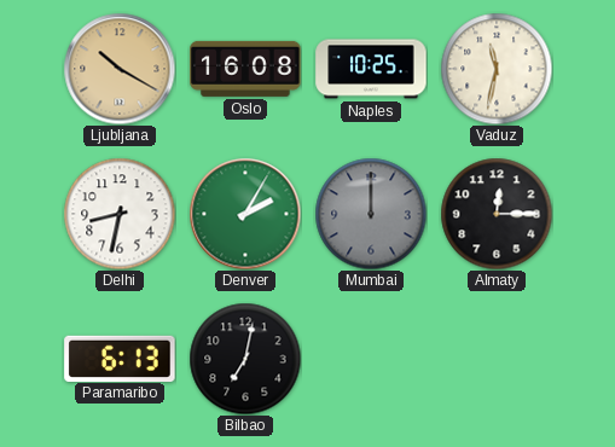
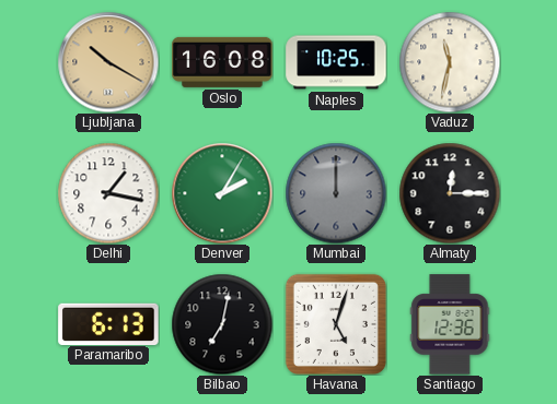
Delhi: 8:32 -> 1:17 (108, 193)
Havana: none -> 5:03 (336, 324)
Santiago: none -> 12:36 (450, 324)
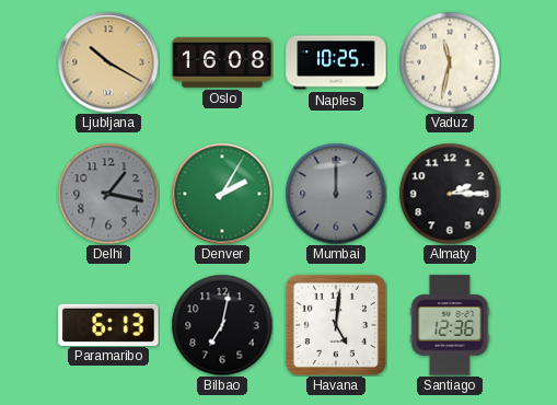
Delhi dial: white -> grey (108, 194)
Almaty: 12:15 -> 2:15 (450, 194)
Havana: 5:03 -> 5:01 (336, 325)
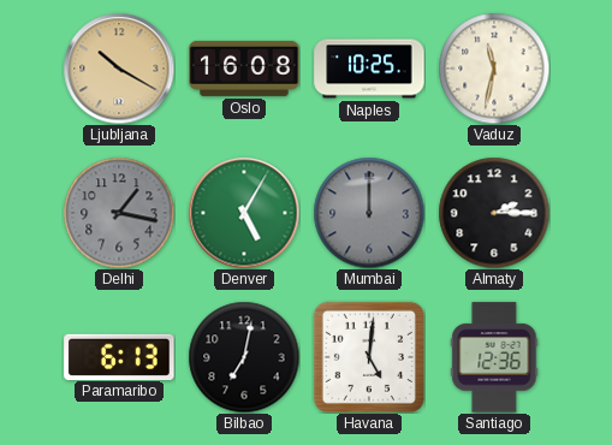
Denver: 2:05 -> 5:05 (244, 213)
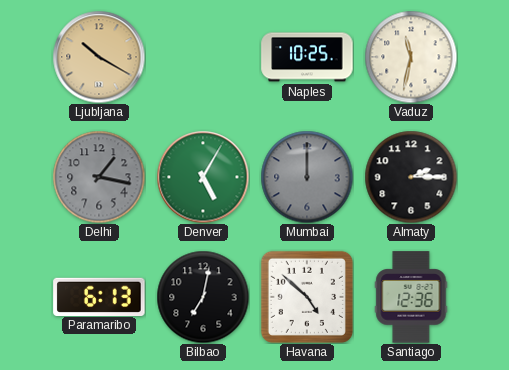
Oslo: 16:08 -> none (244, 69)
Havana: 5:01 -> 4:52 (307, 297)
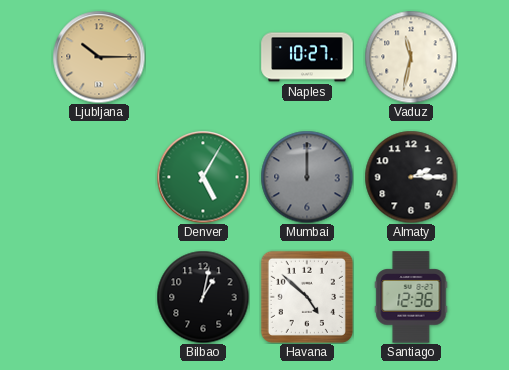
Ljubljana: 10:20 -> 10:15 (99, 57)
Naples: 10:25 -> 10:27 (307, 57)
Delhi: 1:17 -> none (99, 177)
Paramaribo: 6:13 -> none (99, 296)
Bilbao: 7:02 -> 1:02 (203, 297)
